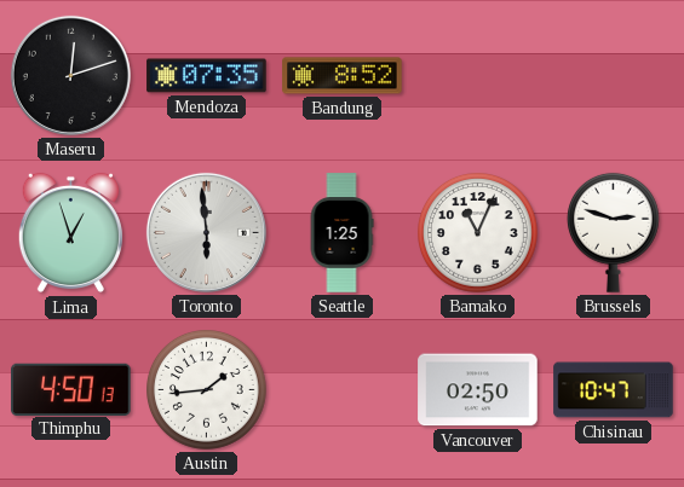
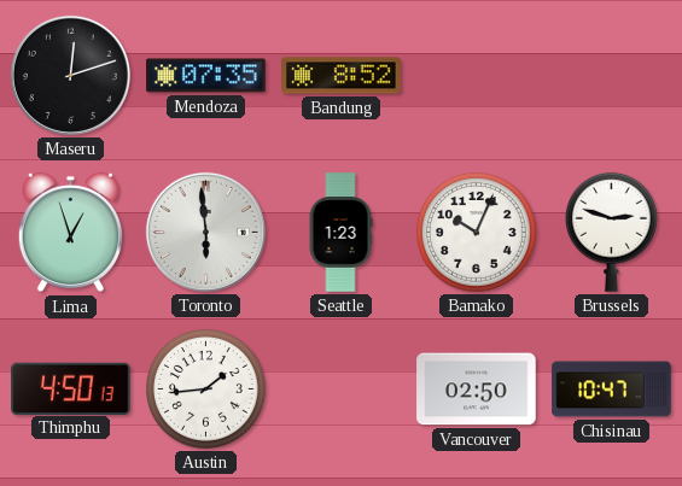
Seattle: 1:25 -> 1:23 (340, 233)
Bamako: 11:04 -> 10:04 (477, 233)
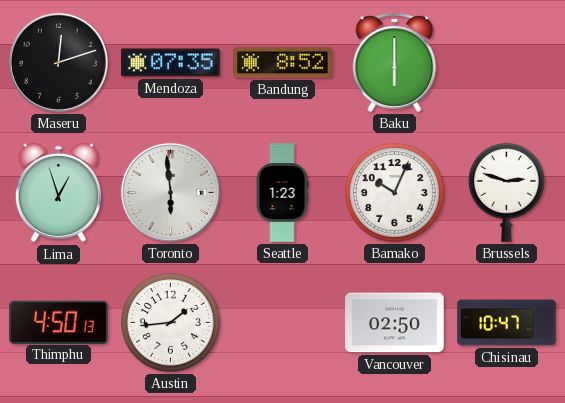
Baku: none -> 6:00 (395, 62)
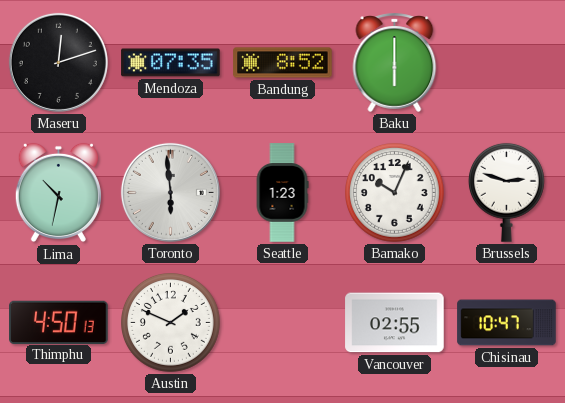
Lima: 12:57 -> 10:32 (58, 193)
Austin: 1:44 -> 1:49 (171, 323)
Vancouver: 02:50 -> 02:55 (395, 323)
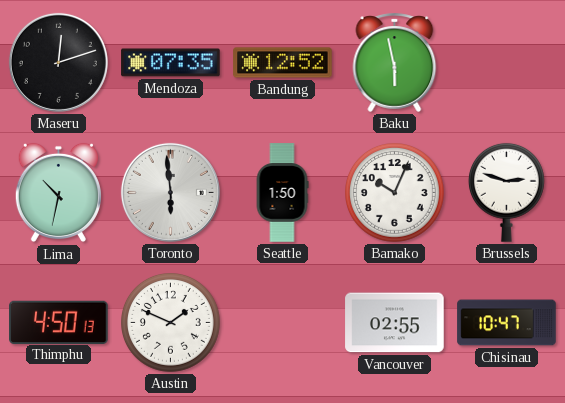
Bandung: 8:52 -> 12:52 (283, 63)
Baku: 6:00 -> 5:58 (395, 62)
Seattle: 1:23 -> 1:50 (282, 193)
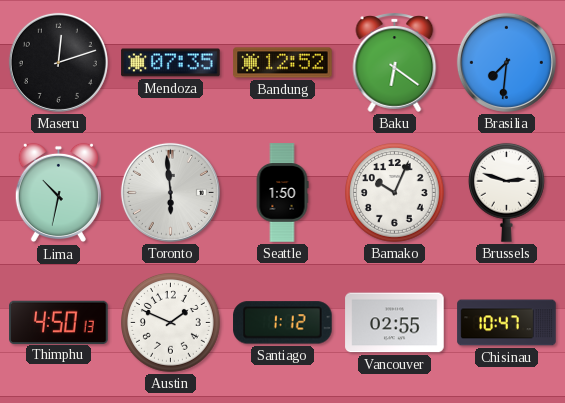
Baku: 5:58 -> 6:21 (395, 62)
Brasilia: none -> 7:31 (506, 62)
Santiago: none -> 1:12 (283, 323)
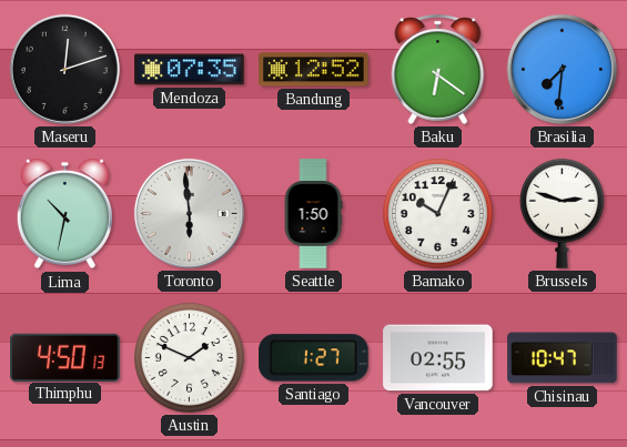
Santiago: 1:12 -> 1:27 (314, 358)
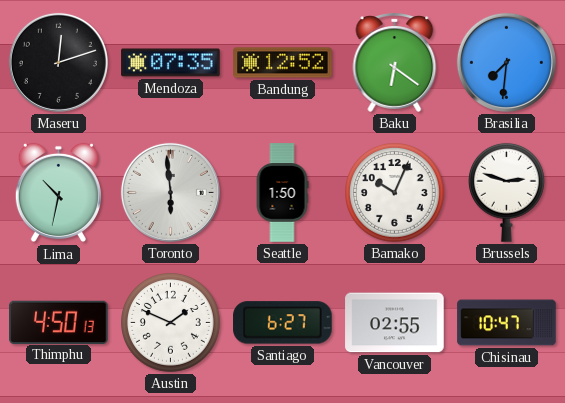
Santiago: 1:27 -> 6:27 (283, 323)
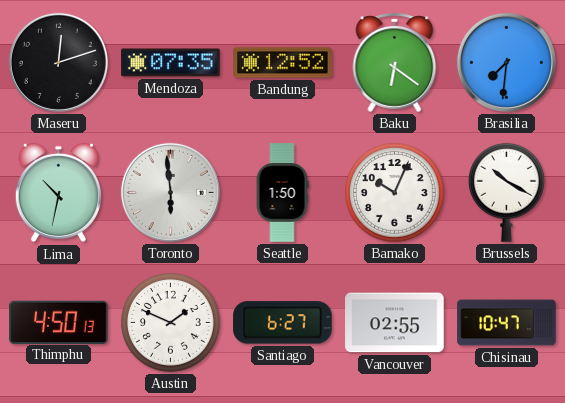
Brussels: 2:48 -> 10:20 (506, 192)
